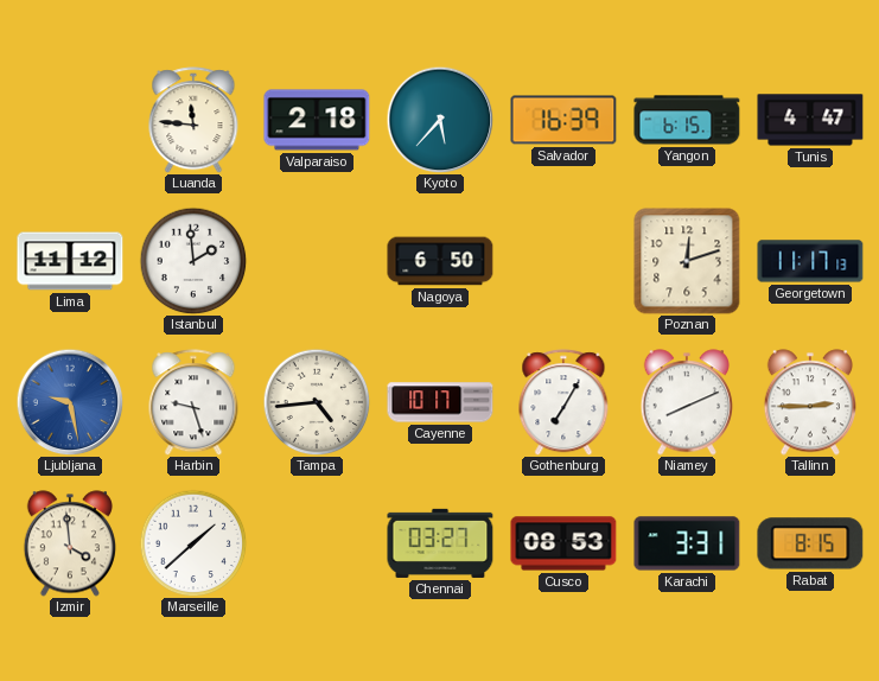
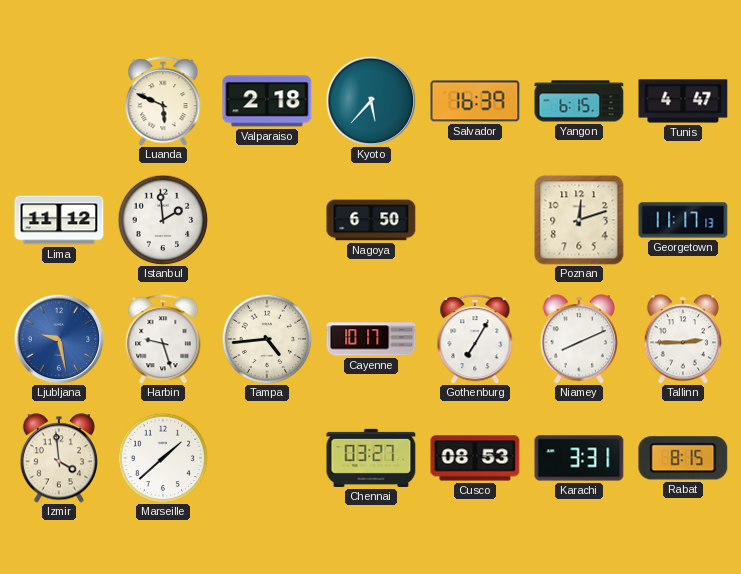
Luanda: 11:46 -> 5:49 (163, 101)
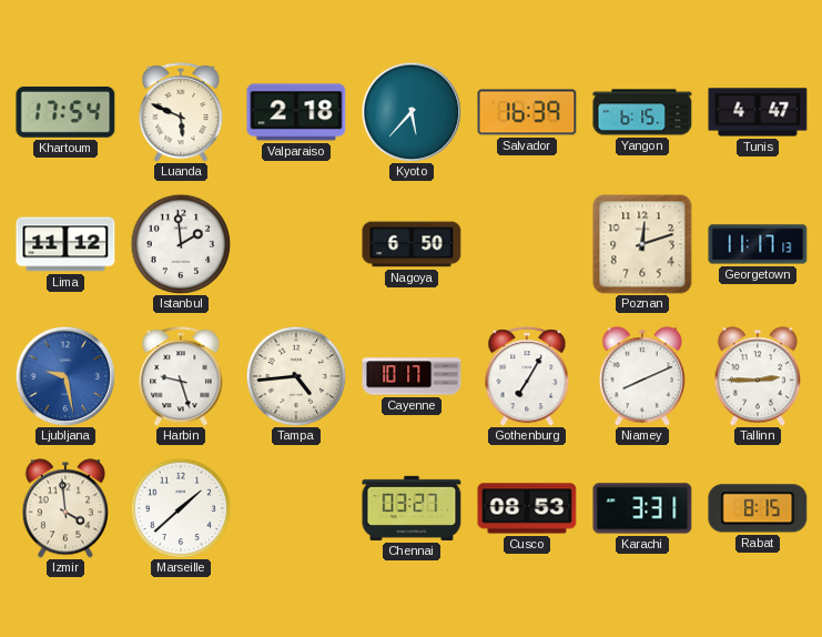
Khartoum: none -> 17:54 (65, 112)
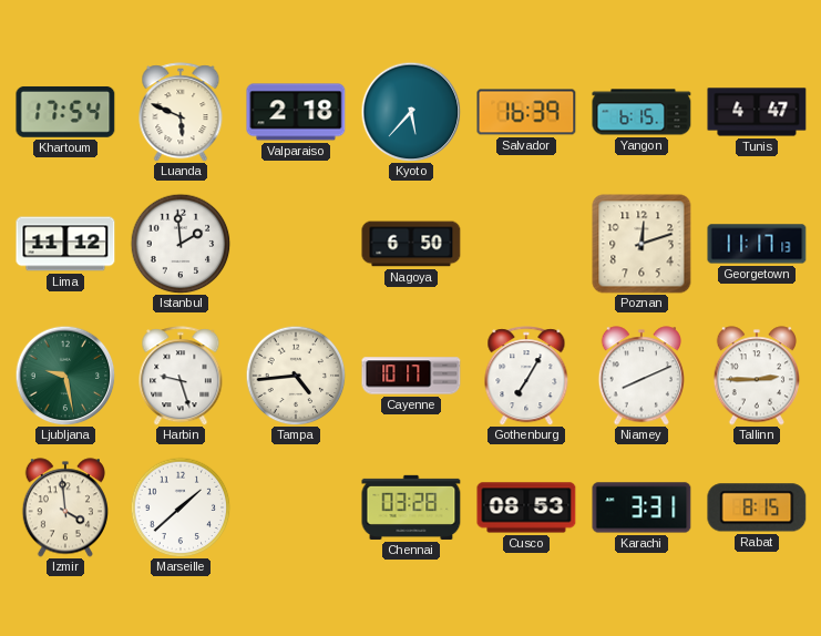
Ljubljana dial: blue -> green (65, 376)
Chennai: 03:27 -> 03:28 (411, 507)
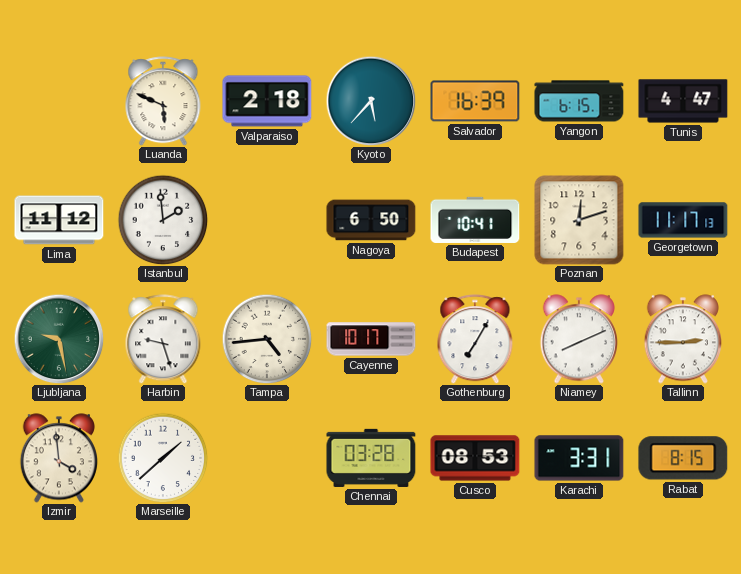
Khartoum: 17:54 -> none (65, 112)
Budapest: none -> 10:41 (475, 220)
